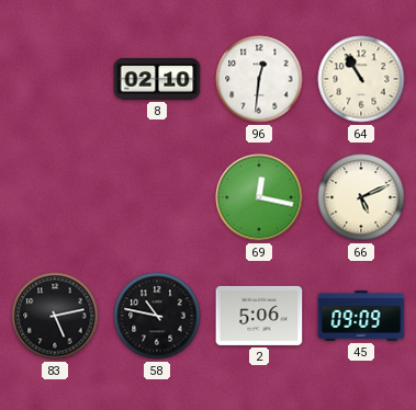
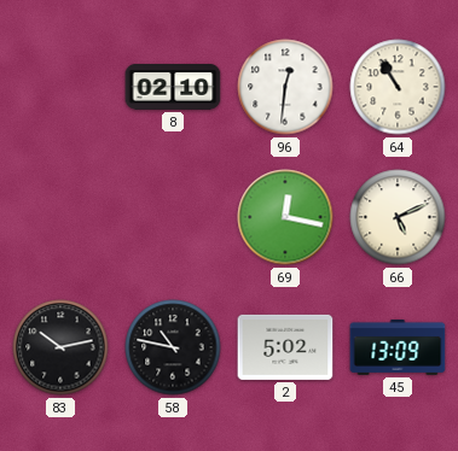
83: 5:13 -> 10:13 (60, 347)
2: 5:06 -> 5:02 (285, 347)
45: 09:09 -> 13:09 (398, 347)
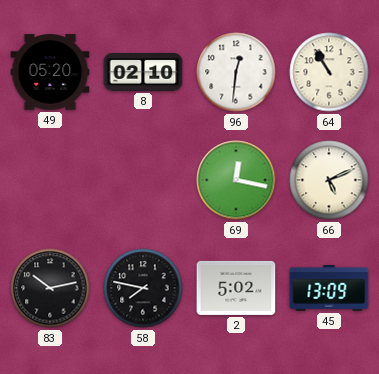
49: none -> 05:20 (50, 72)
58: 10:47 -> 7:47 (143, 288)
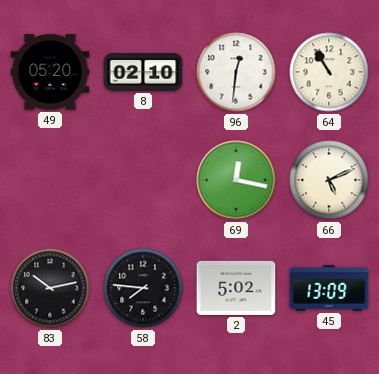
58: 7:47 -> 7:46 (143, 288)
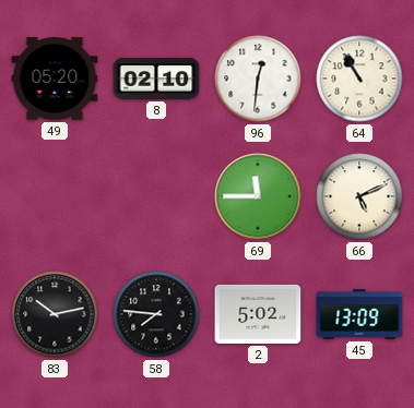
69: 12:17 -> 11:45 (258, 196)
